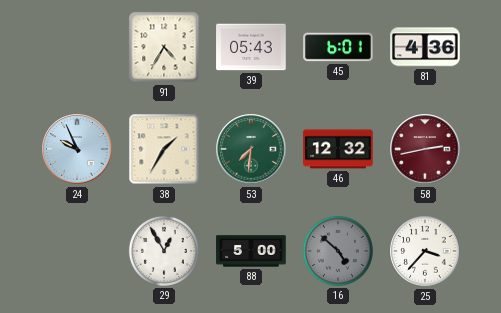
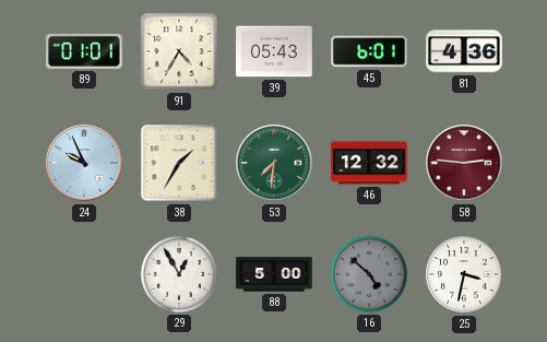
89: none -> 01:01 (84, 51)
58: 2:43 -> 2:46 (464, 163)
25: 3:37 -> 3:32 (464, 274)
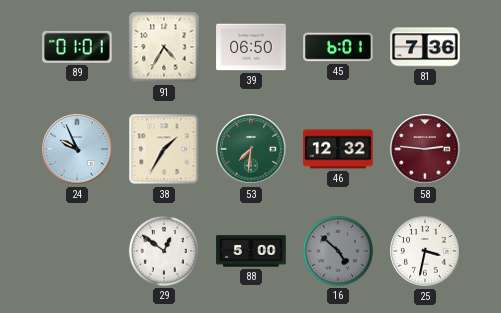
39: 05:43 -> 06:50 (251, 47)
81: 4:36 -> 7:36 (425, 47)
29: 12:55 -> 12:51 (164, 251)
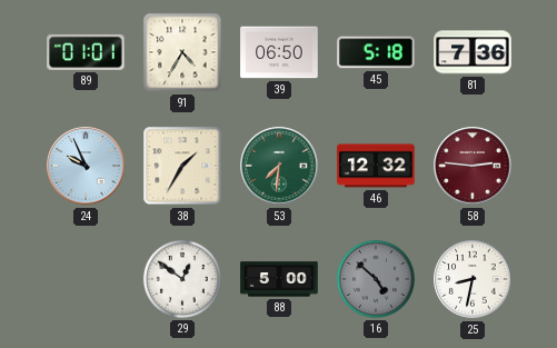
45: 6:01 -> 5:18 (376, 52)
25: 3:32 -> 8:32 (473, 279)
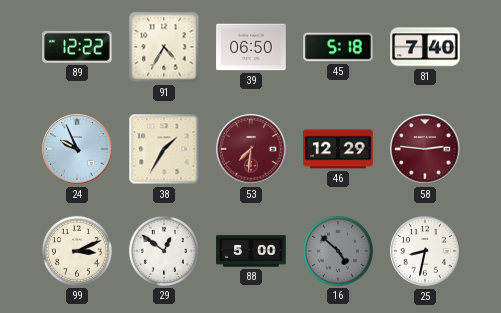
89: 01:01 -> 12:22 (77, 47)
81: 7:36 -> 7:40 (425, 47)
53 dial: green -> burgundy (251, 149)
46: 12:32 -> 12:29 (338, 149)
99: none -> 3:11 (77, 251)
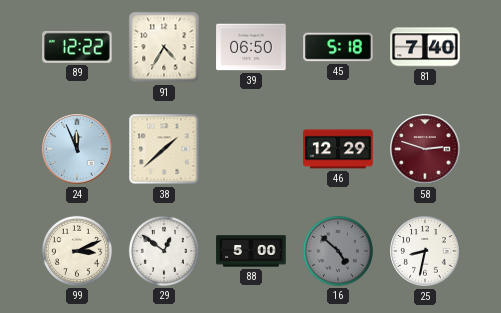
24: 9:56 -> 11:56 (77, 149)
38: 1:35 -> 1:38 (164, 149)
53: 7:31 -> none (251, 149)
58: 2:46 -> 2:48 (425, 149)
